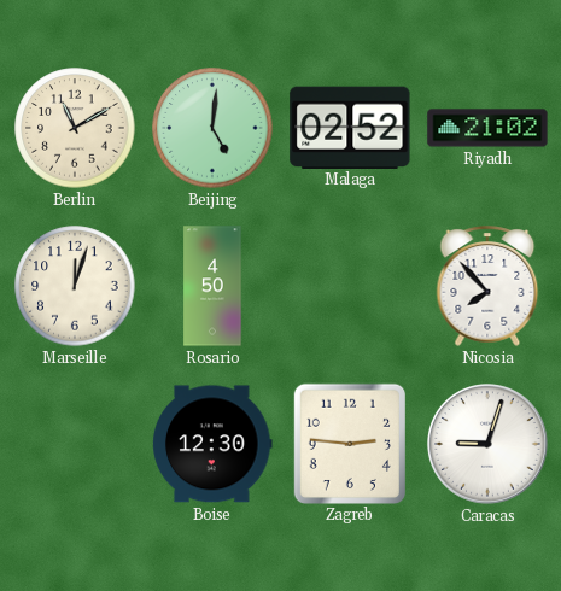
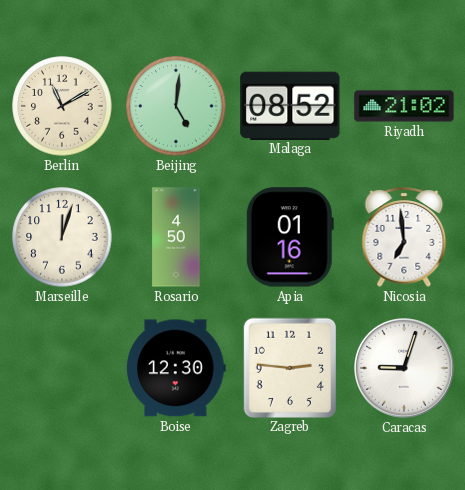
Malaga: 02:52 -> 08:52 (290, 105)
Apia: none -> 01:16 (290, 237)
Nicosia: 7:53 -> 6:59 (404, 237)
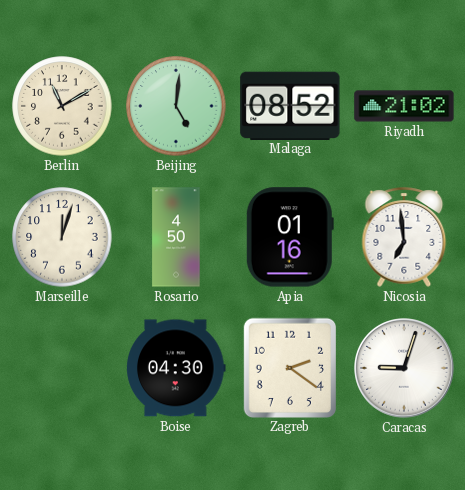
Boise: 12:30 -> 04:30 (176, 368)
Zagreb: 2:46 -> 2:21 (289, 367)
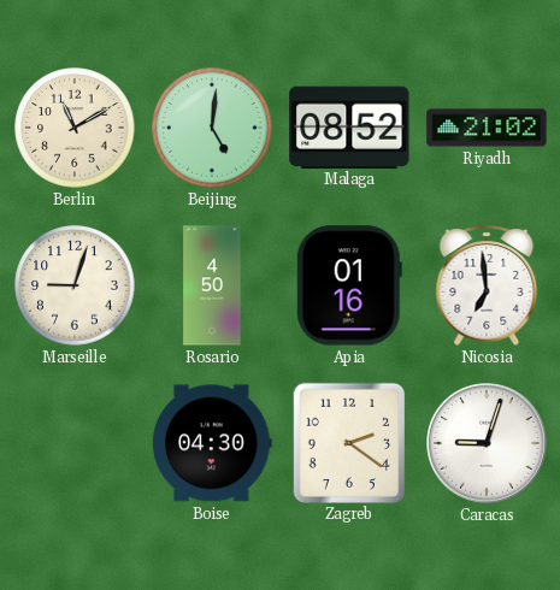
Marseille: 12:03 -> 9:03 (75, 285)
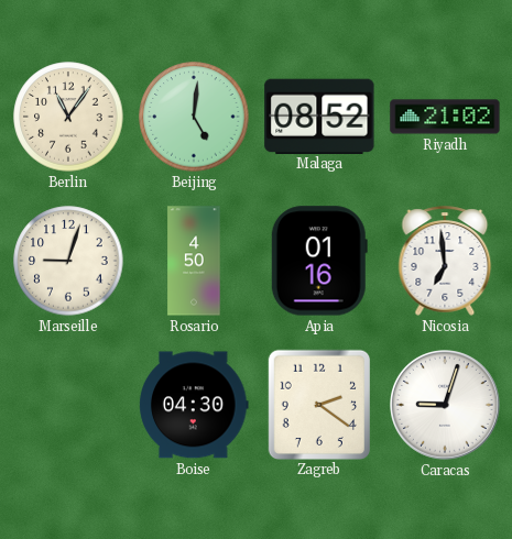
Berlin: 11:10 -> 11:06 (68, 117)
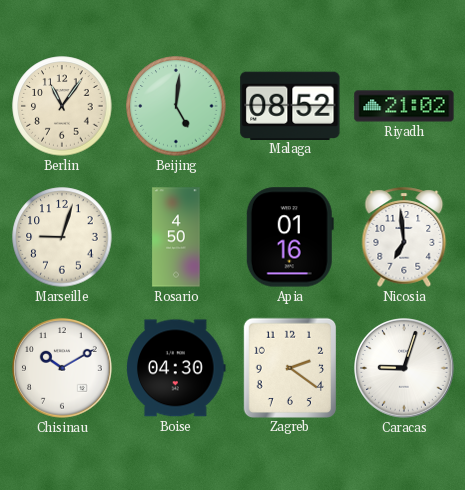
Chisinau: none -> 10:10 (63, 369)
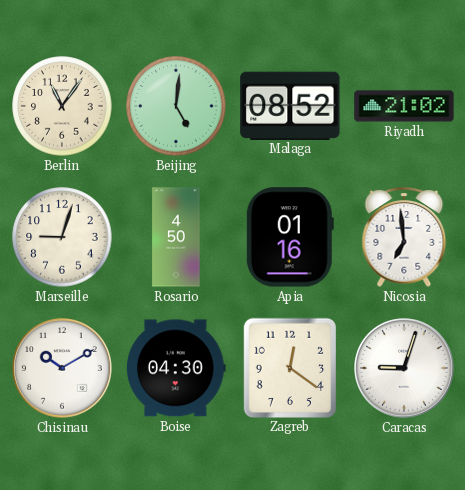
Zagreb: 2:21 -> 12:21 (289, 367)
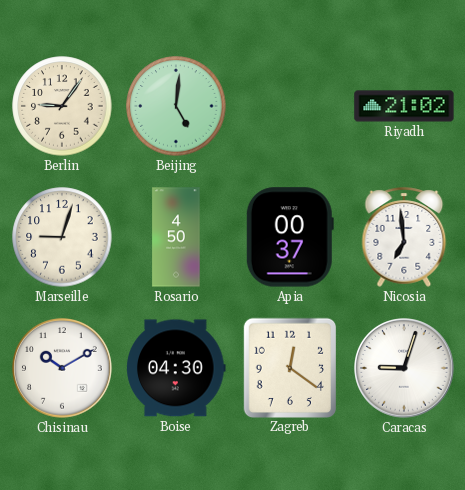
Berlin: 11:06 -> 9:06 (62, 106)
Malaga: 08:52 -> none (290, 105)
Apia: 01:16 -> 00:37 (290, 237)
